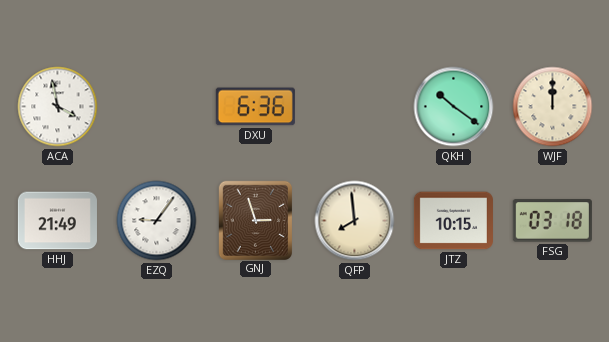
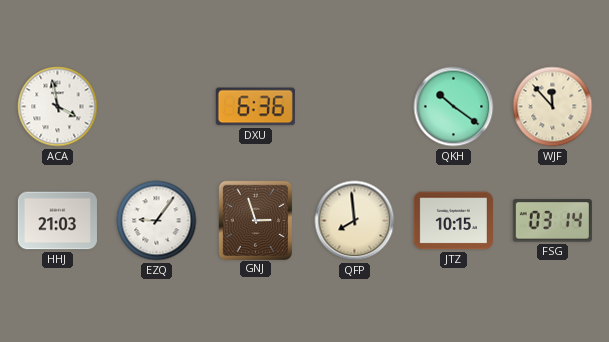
WJF: 12:00 -> 11:53 (553, 107)
HHJ: 21:49 -> 21:03 (57, 221)
FSG: 03:18 -> 03:14 (552, 221)
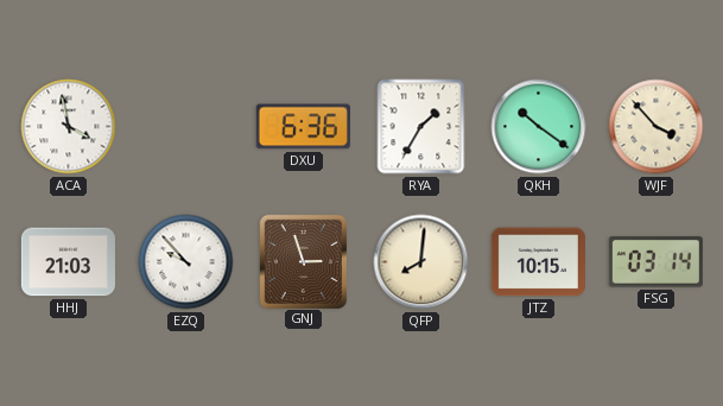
RYA: none -> 1:35 (421, 127)
WJF: 11:53 -> 3:53 (657, 127)
EZQ: 9:06 -> 9:53 (186, 262)
QFP: 7:59 -> 8:01 (421, 262)
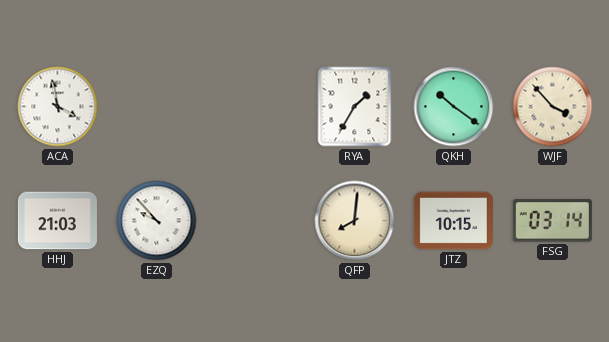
DXU: 6:36 -> none (303, 127)
GNJ: 2:57 -> none (303, 261)
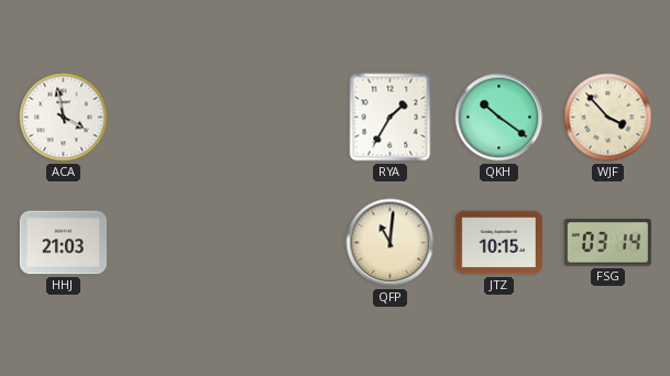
EZQ: 9:53 -> none (157, 221)
QFP: 8:01 -> 11:01 (391, 243)
